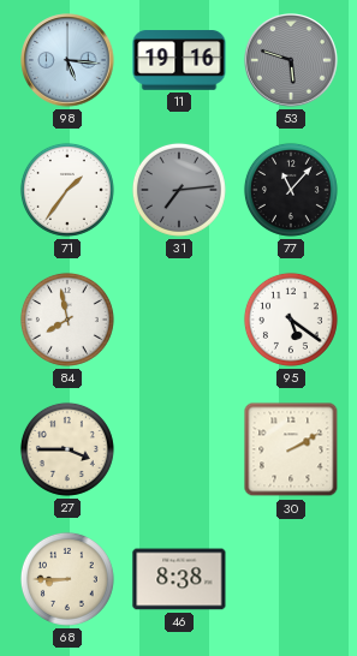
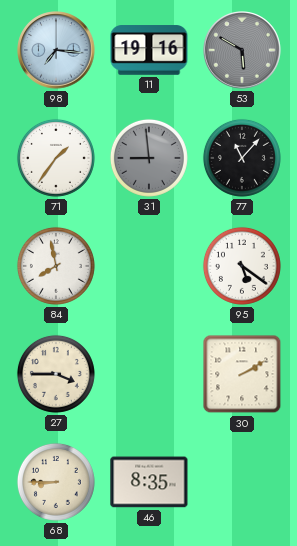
98: 5:16 -> 7:16 (56, 50)
53: 5:48 -> 5:50 (242, 50)
31: 7:14 -> 8:59 (149, 158)
46: 8:38 -> 8:35 (149, 482)
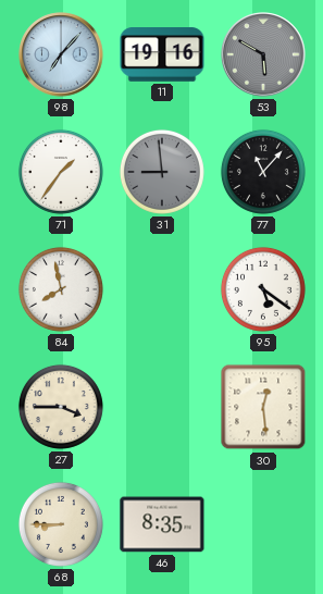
98: 7:16 -> 7:07 (61, 54)
30: 2:10 -> 12:29 (263, 407)
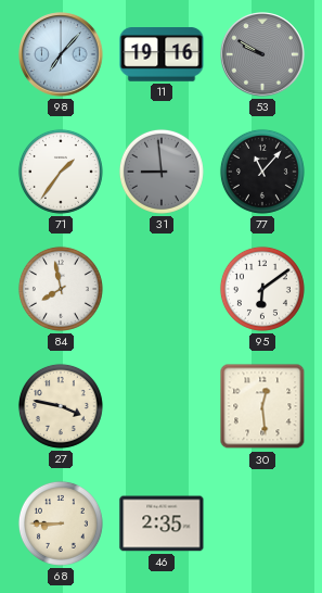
53: 5:50 -> 9:50 (262, 54)
95: 5:21 -> 6:09 (262, 289)
27: 3:45 -> 3:47 (61, 406)
46: 8:35 -> 2:35 (162, 523)
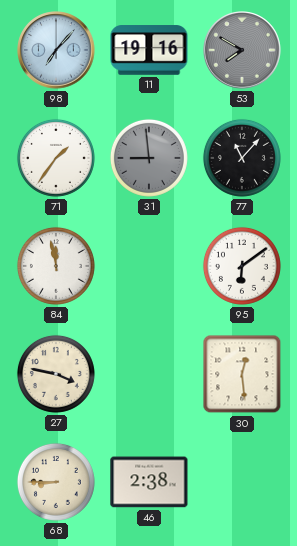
53: 9:50 -> 7:50 (242, 50)
84: 7:58 -> 11:58 (56, 266)
46: 2:35 -> 2:38 (149, 482)
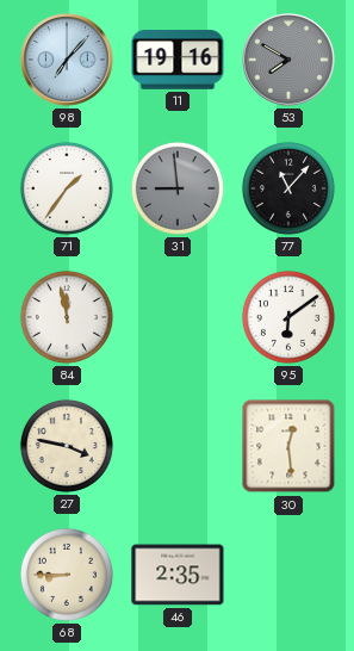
46: 2:38 -> 2:35 (178, 575)
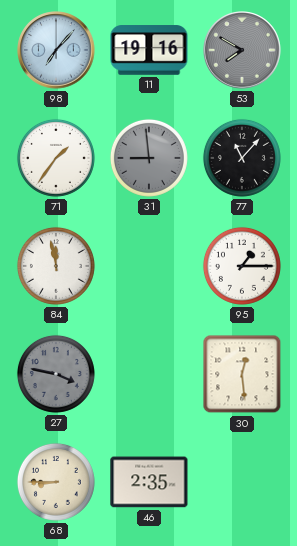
95: 6:09 -> 1:15 (242, 266)
27 dial: cream -> grey (56, 374)
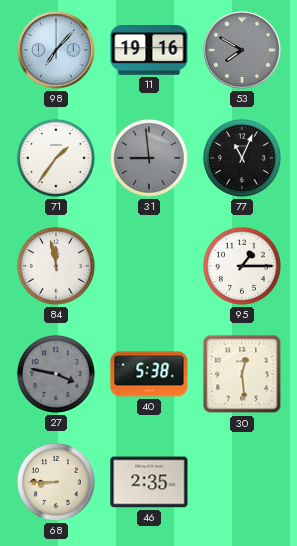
77: 11:07 -> 11:04 (242, 158)
40: none -> 5:38 (149, 374)
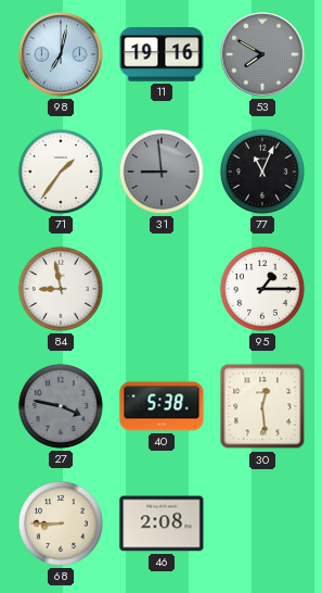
98: 7:07 -> 7:02 (61, 54)
84: 11:58 -> 8:58 (61, 289)
46: 2:35 -> 2:08 (162, 523)
